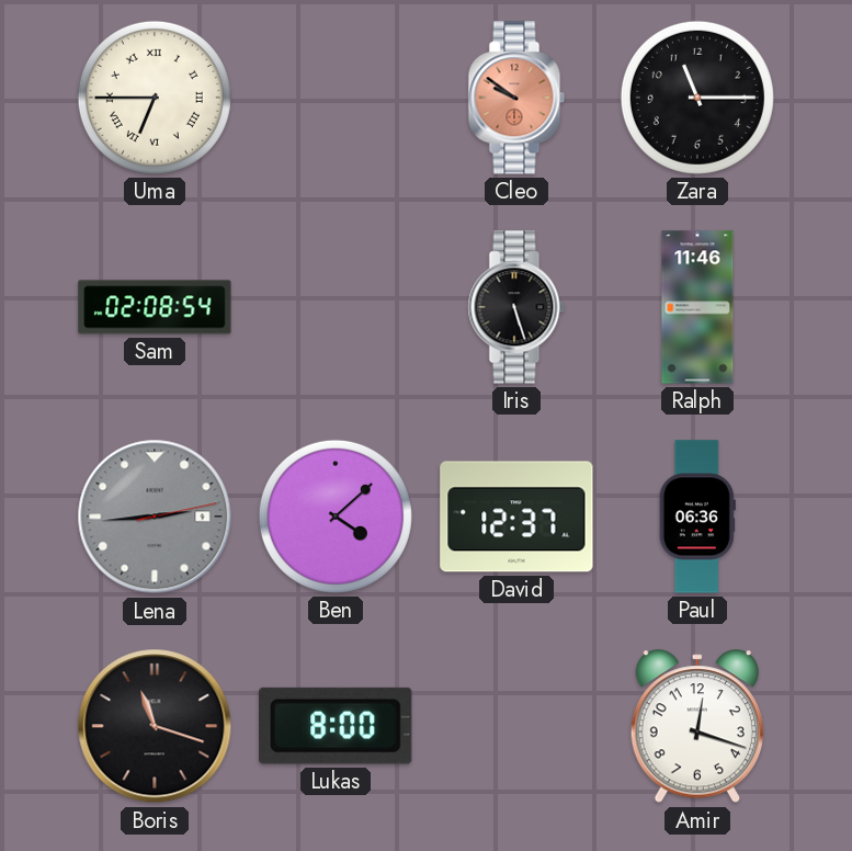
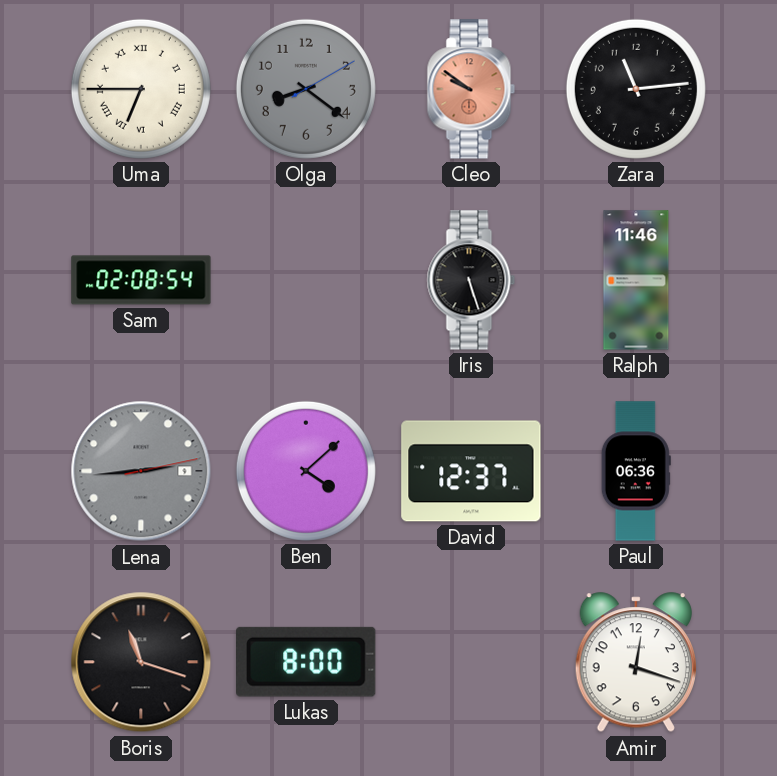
Olga: none -> 8:21 (306, 89)
Zara: 11:15 -> 11:14 (636, 89)
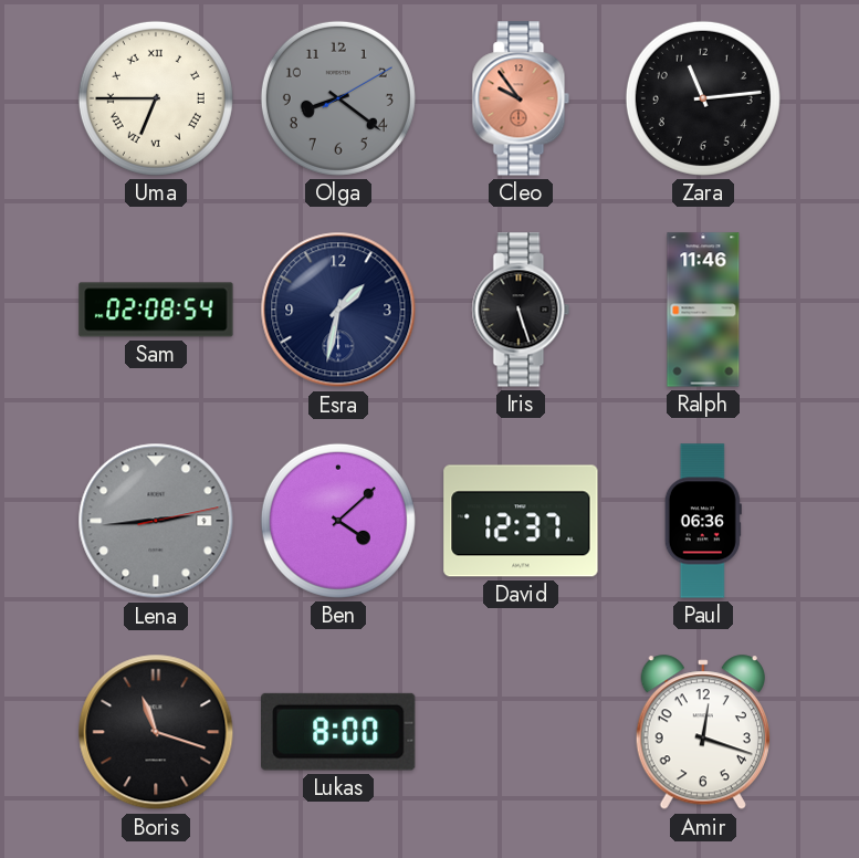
Cleo: 9:51 -> 9:54 (521, 98)
Esra: none -> 1:32 (338, 310)
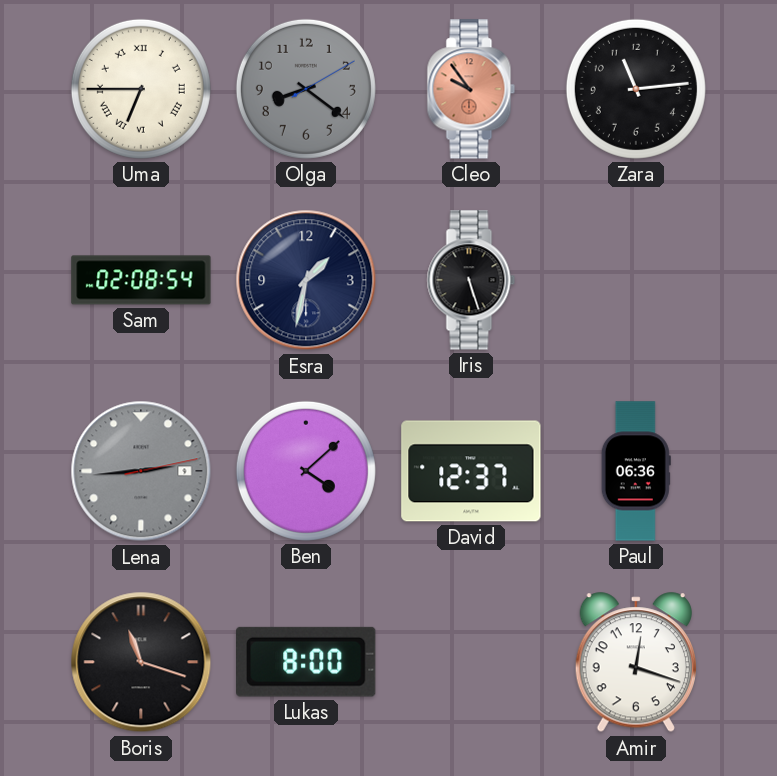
Ralph: 11:46 -> none (703, 310)
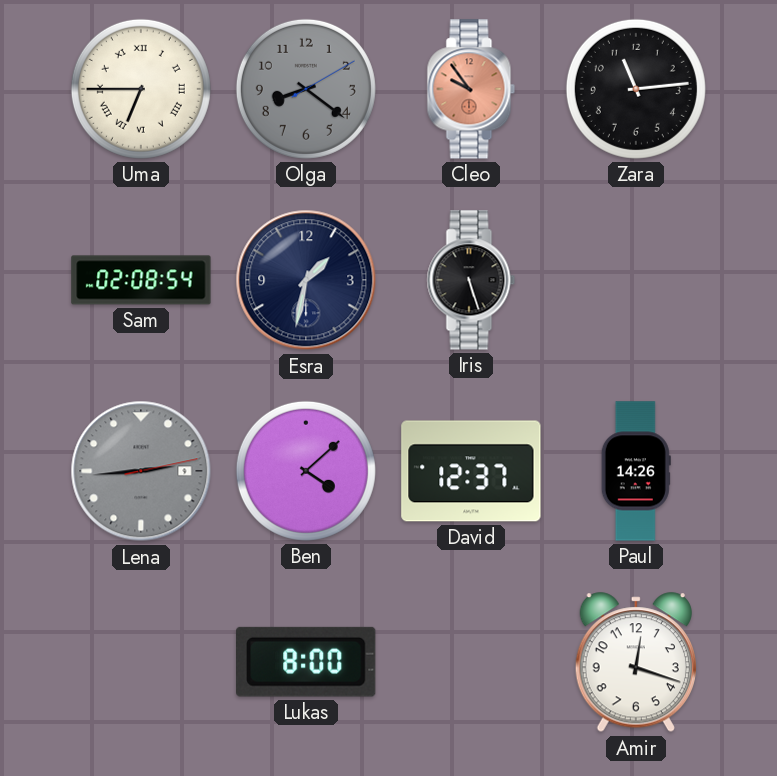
Paul: 06:36 -> 14:26 (636, 471)
Boris: 11:18 -> none (141, 662)
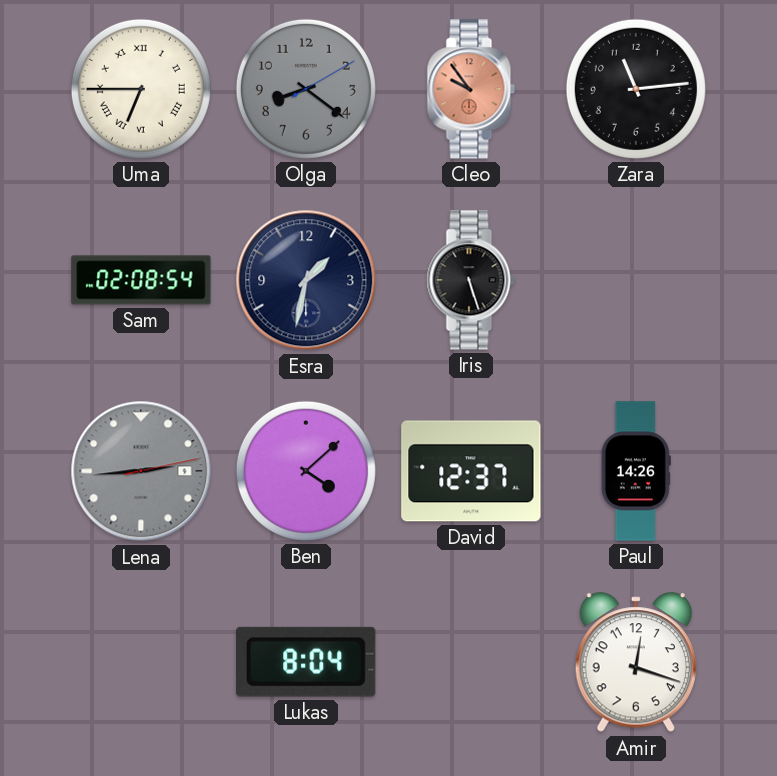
Lukas: 8:00 -> 8:04 (307, 662)
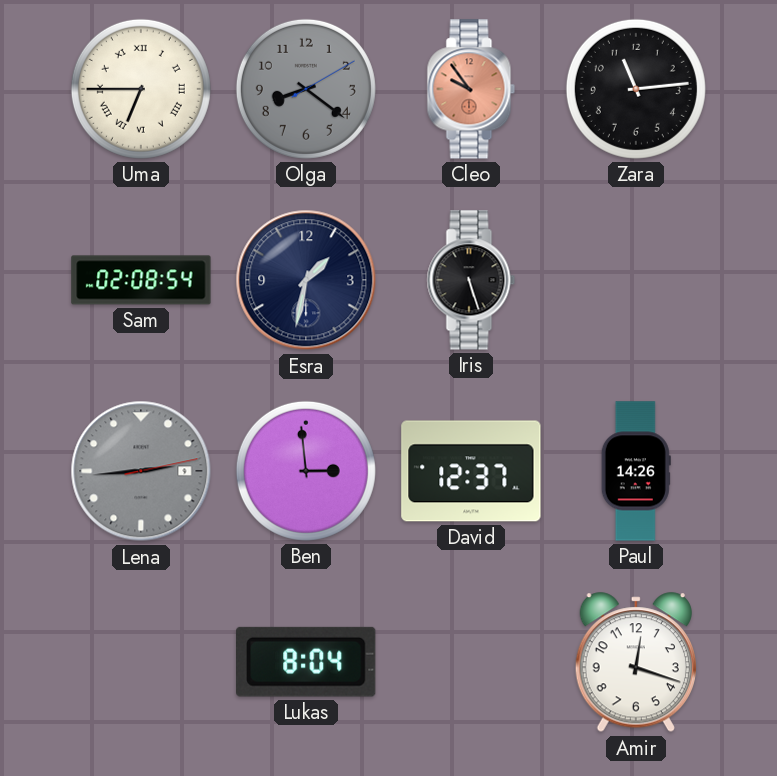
Ben: 4:08 -> 2:59 (306, 471)
